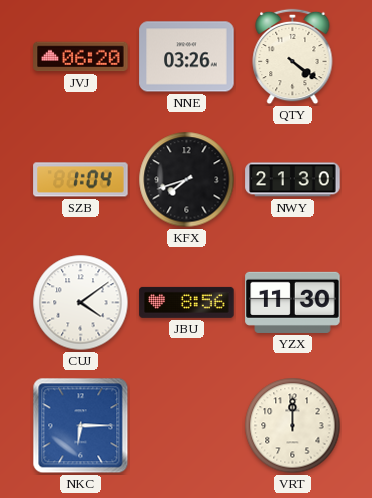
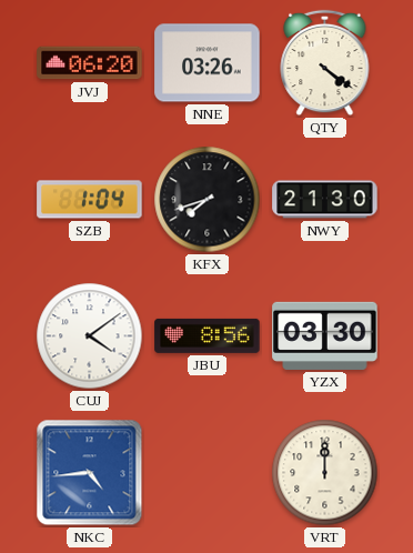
YZX: 11:30 -> 03:30 (325, 335)
NKC: 6:15 -> 4:44 (90, 473)
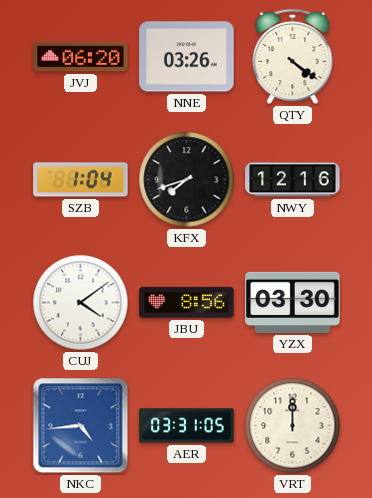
NWY: 21:30 -> 12:16 (293, 180)
AER: none -> 03:31 (187, 426)
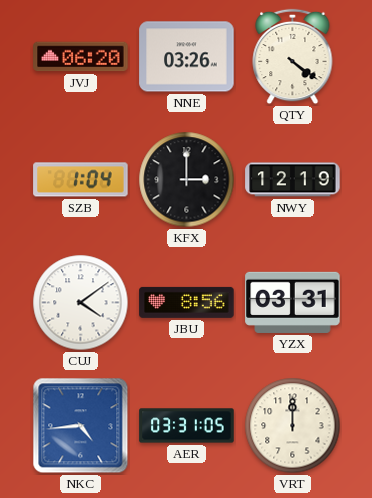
KFX: 7:42 -> 3:00 (187, 180)
NWY: 12:16 -> 12:19 (293, 180)
YZX: 03:30 -> 03:31 (293, 302)
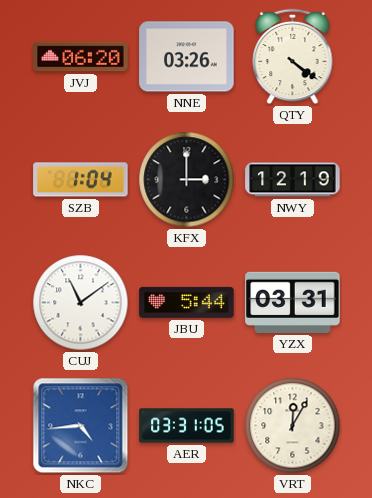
CUJ: 4:09 -> 11:09 (81, 303)
JBU: 8:56 -> 5:44 (187, 302)
VRT: 12:00 -> 12:05 (293, 426)
